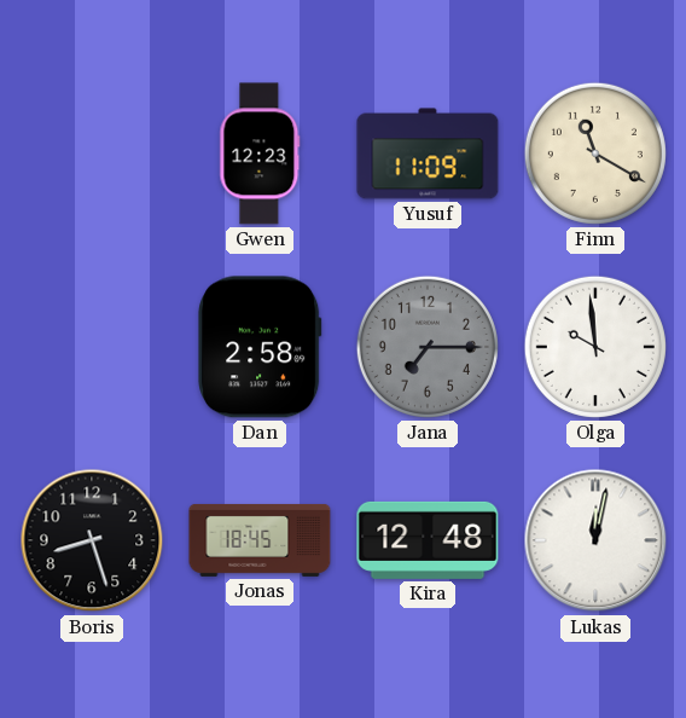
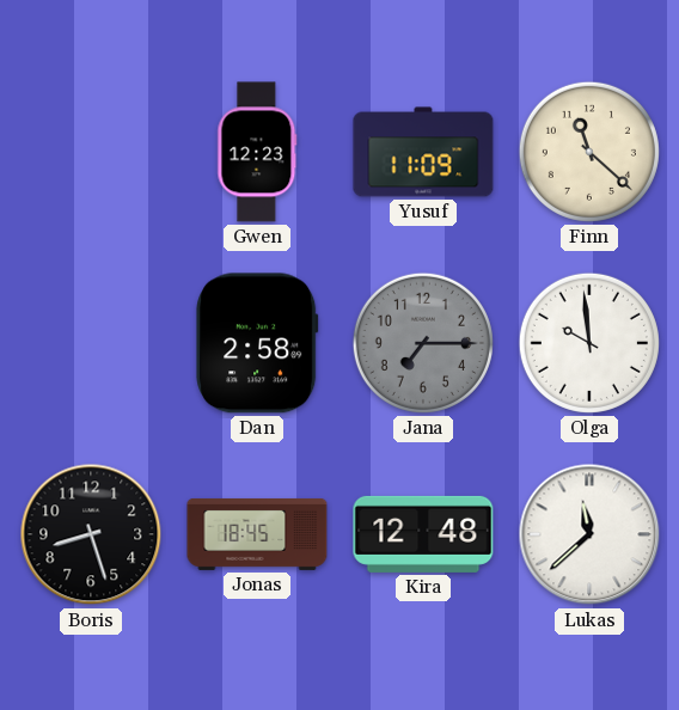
Finn: 11:20 -> 11:22 (589, 152)
Lukas: 12:02 -> 11:38 (589, 534)
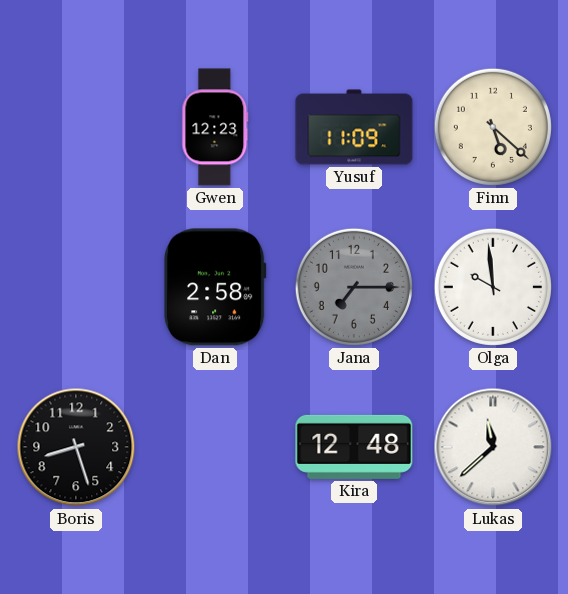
Finn: 11:22 -> 5:22 (493, 127)
Jonas: 18:45 -> none (257, 534)
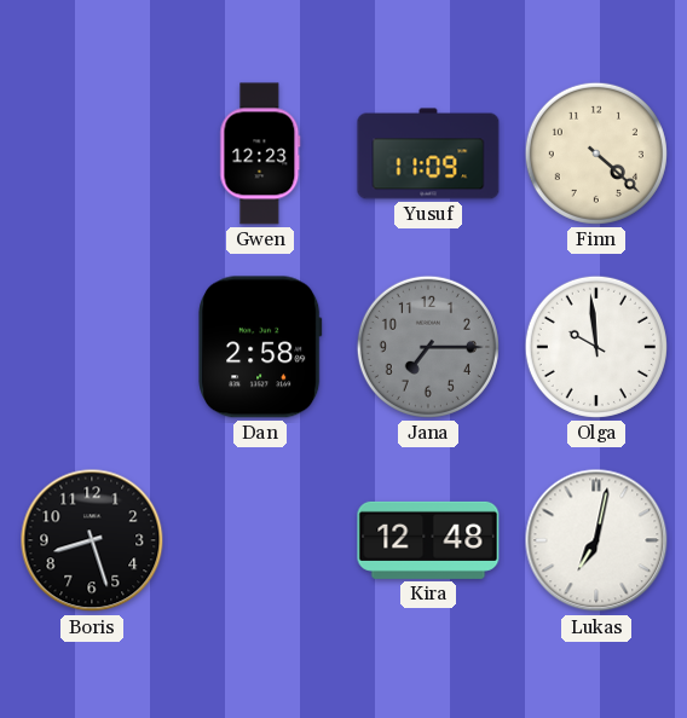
Finn: 5:22 -> 4:22 (596, 154)
Lukas: 11:38 -> 7:02 (596, 540)
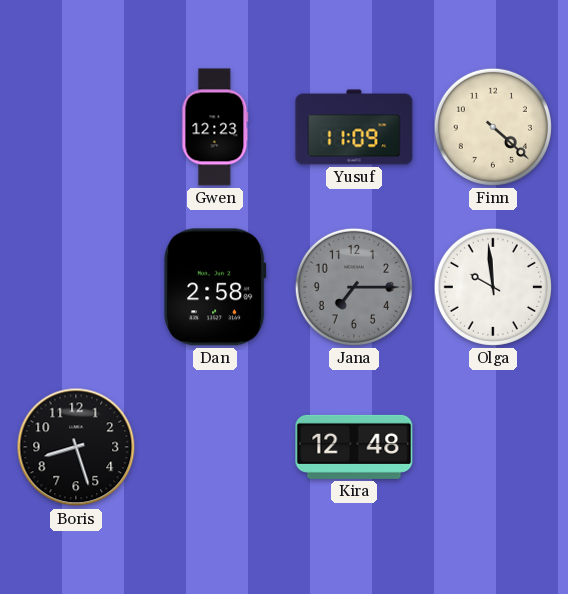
Lukas: 7:02 -> none (596, 540)
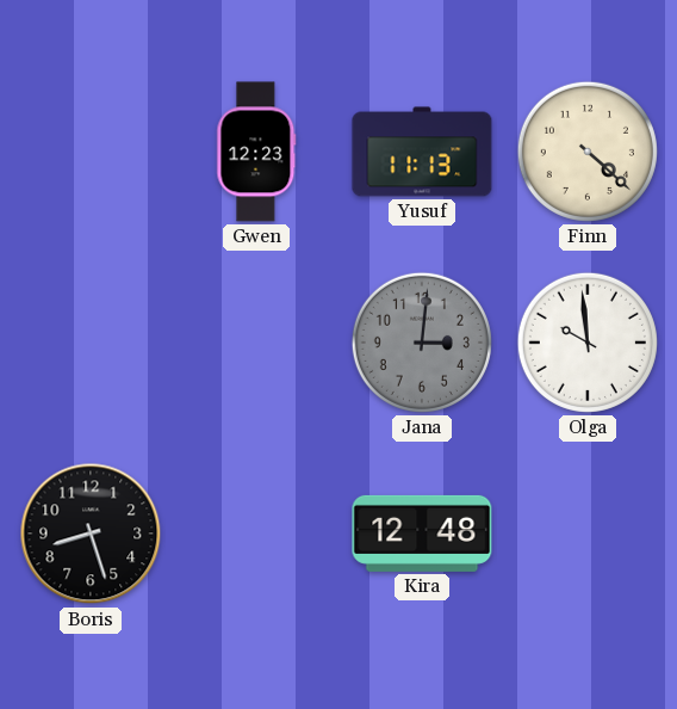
Yusuf: 11:09 -> 11:13 (422, 152)
Dan: 2:58 -> none (215, 287)
Jana: 7:15 -> 3:01 (422, 343)
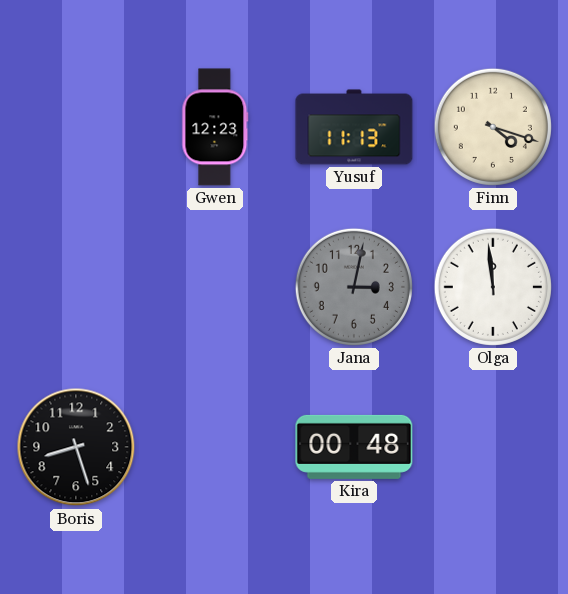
Finn: 4:22 -> 4:18 (493, 127)
Jana: 3:01 -> 3:02 (354, 287)
Olga: 9:59 -> 11:59 (493, 287)
Kira: 12:48 -> 00:48 (354, 447)
